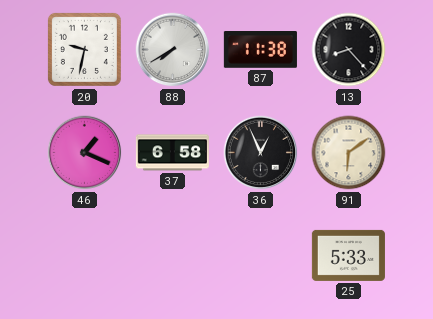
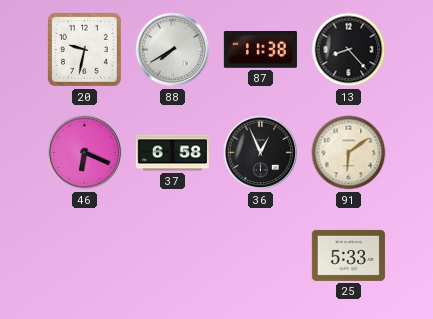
46: 1:19 -> 6:19 (85, 153)
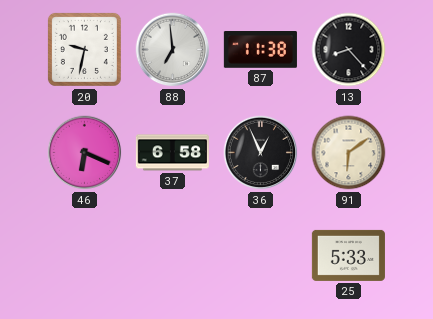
88: 7:40 -> 6:59 (173, 50)
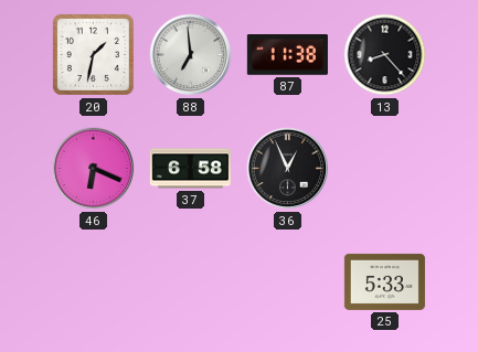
20: 9:32 -> 1:32 (93, 54)
91: 6:09 -> none (349, 153)
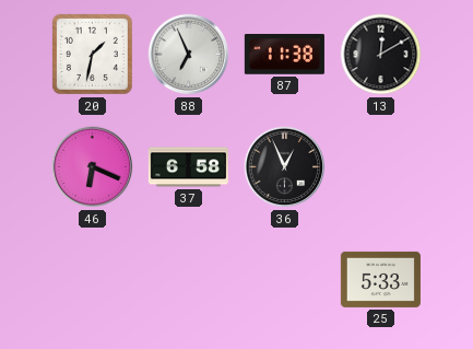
88: 6:59 -> 6:56 (189, 55)
13: 8:23 -> 12:10 (381, 55)
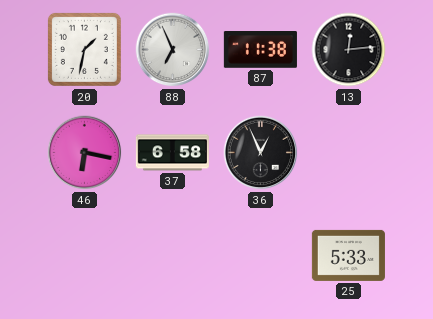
13: 12:10 -> 12:14 (349, 50)
46: 6:19 -> 6:17 (85, 153)
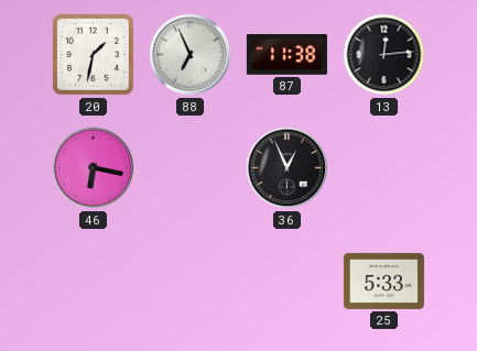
37: 6:58 -> none (172, 153)
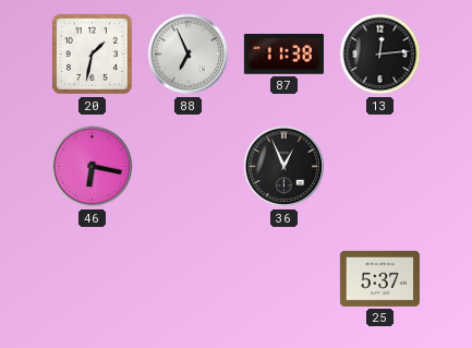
25: 5:33 -> 5:37 (379, 278)
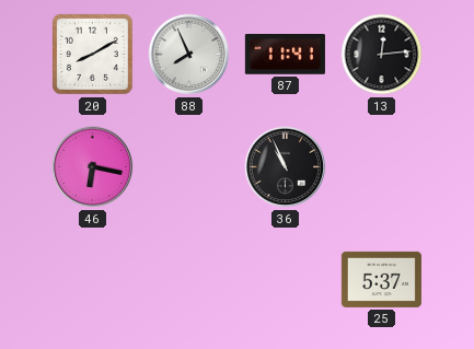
20: 1:32 -> 8:10 (92, 54)
88: 6:56 -> 7:56 (189, 55)
87: 11:38 -> 11:41 (285, 55)
36: 12:56 -> 10:56 (286, 167)
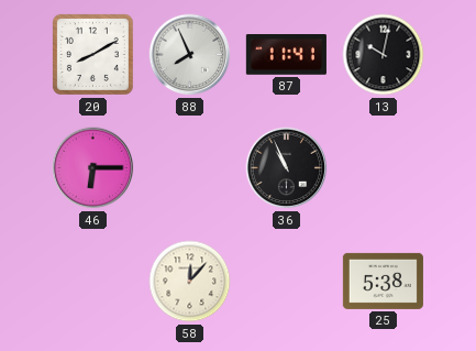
13: 12:14 -> 10:02 (384, 55)
46: 6:17 -> 6:15 (93, 168)
58: none -> 12:07 (190, 282)
25: 5:37 -> 5:38 (383, 281)
